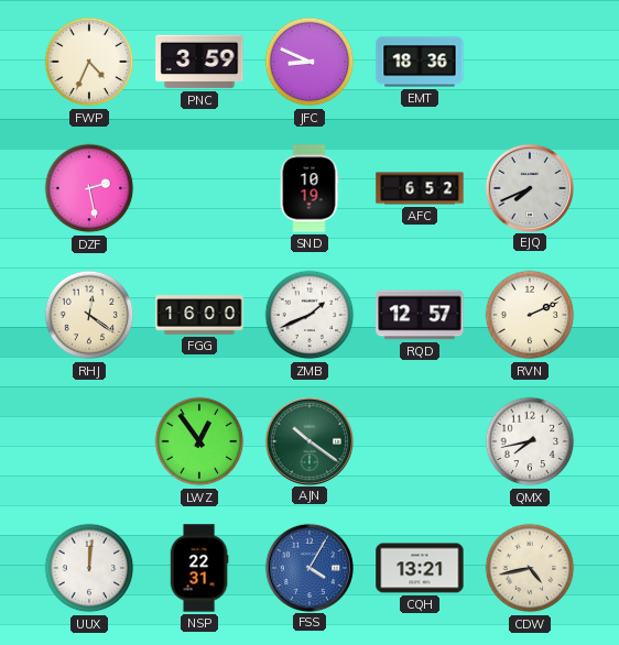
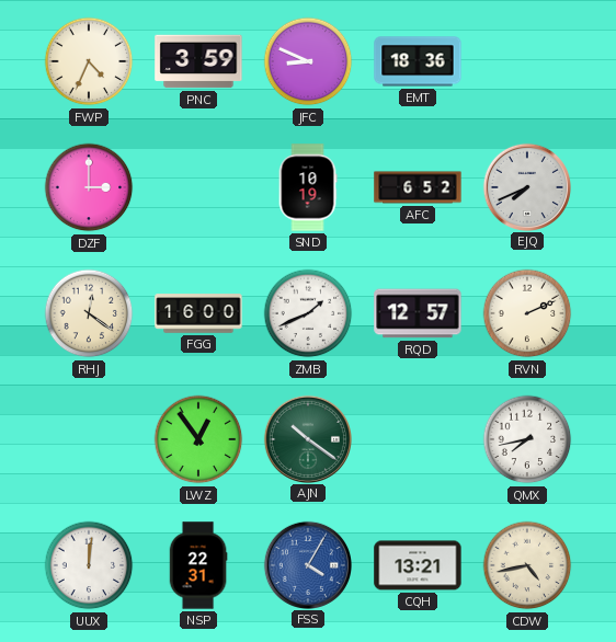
DZF: 2:28 -> 3:00 (89, 187)
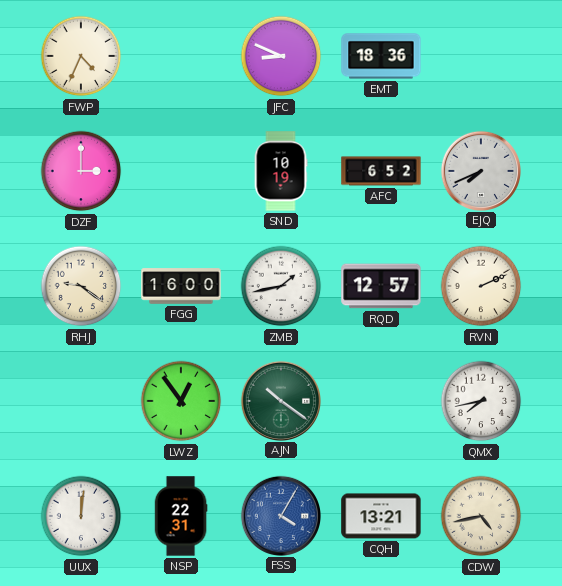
PNC: 3:59 -> none (198, 61)
RHJ: 12:21 -> 9:21 (81, 286)
ZMB: 1:41 -> 1:43 (281, 286)
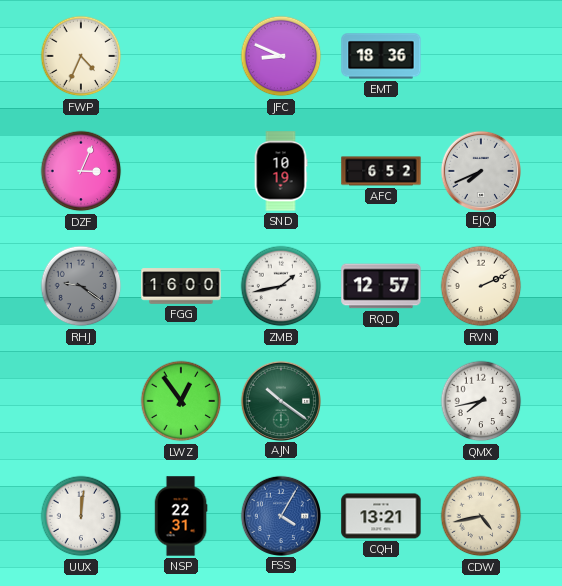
DZF: 3:00 -> 3:04 (81, 171)
RHJ dial: cream -> grey (81, 286)
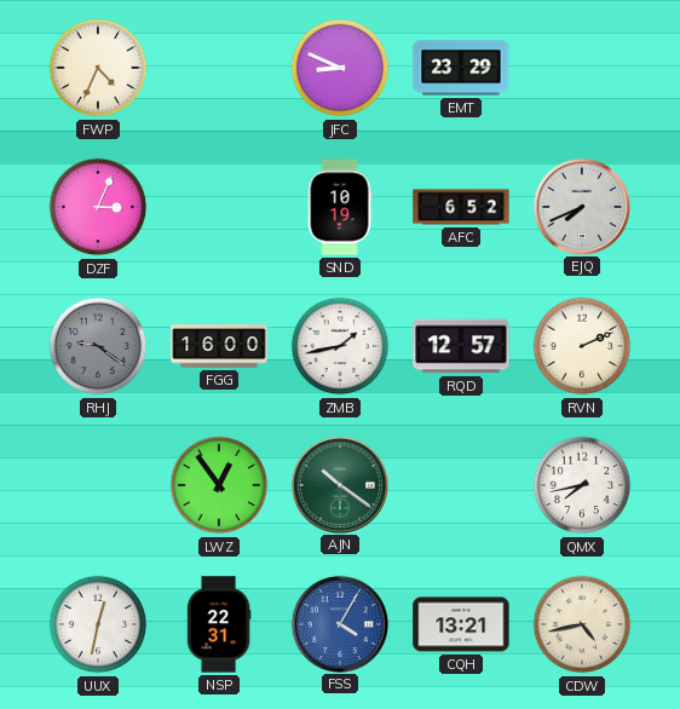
EMT: 18:36 -> 23:29 (461, 68)
UUX: 12:01 -> 12:32 (98, 624)
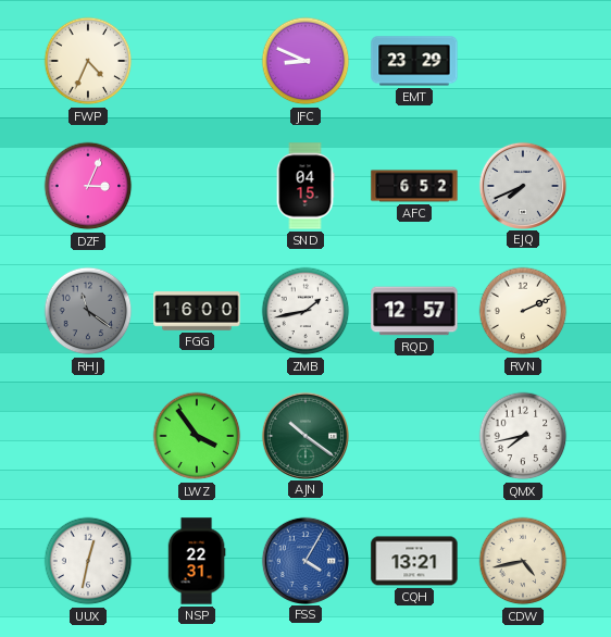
SND: 10:19 -> 04:15 (305, 186)
RHJ: 9:21 -> 11:21 (88, 311)
LWZ: 12:54 -> 3:54 (197, 436)
